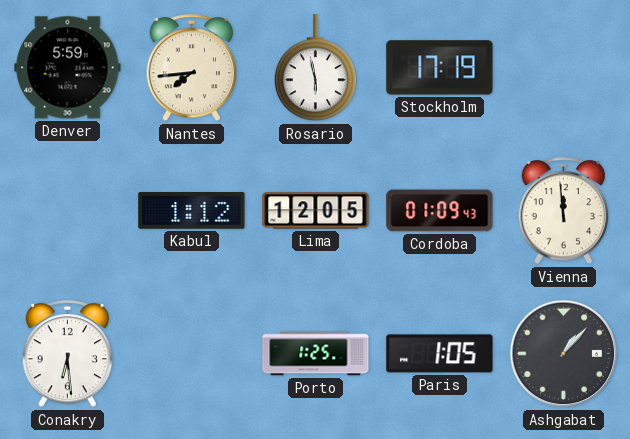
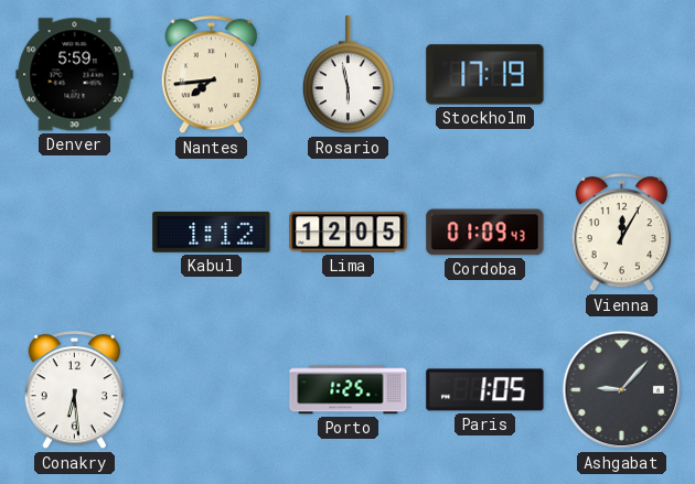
Vienna: 11:59 -> 12:05 (621, 233)
Ashgabat: 1:07 -> 9:07 (622, 390)
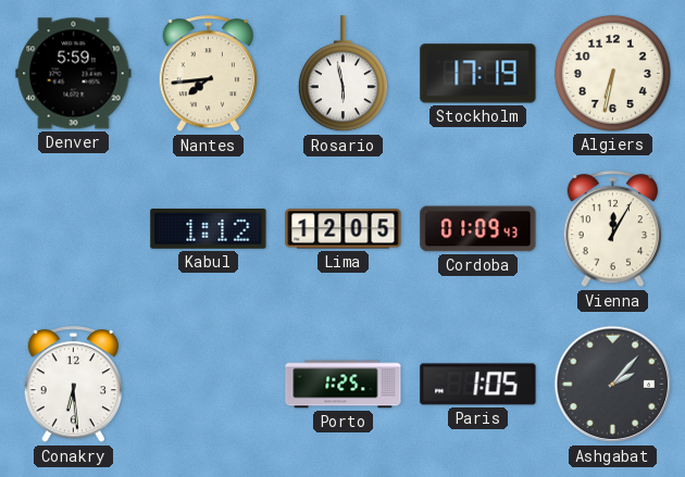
Algiers: none -> 6:32 (612, 73)
Ashgabat: 9:07 -> 2:07 (613, 385)
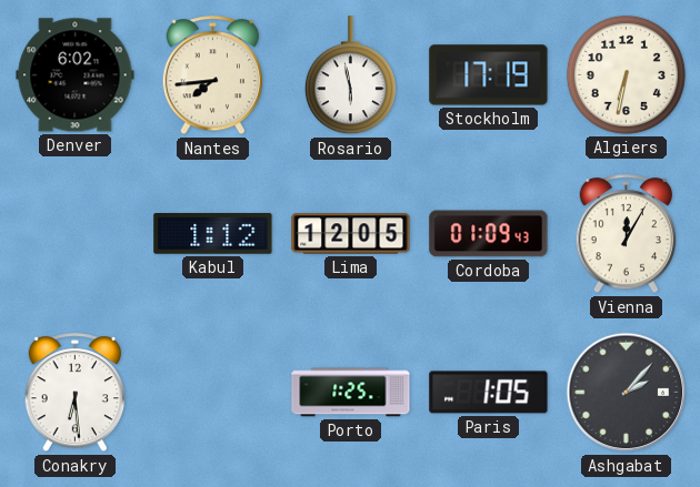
Denver: 5:59 -> 6:02 (76, 75)
